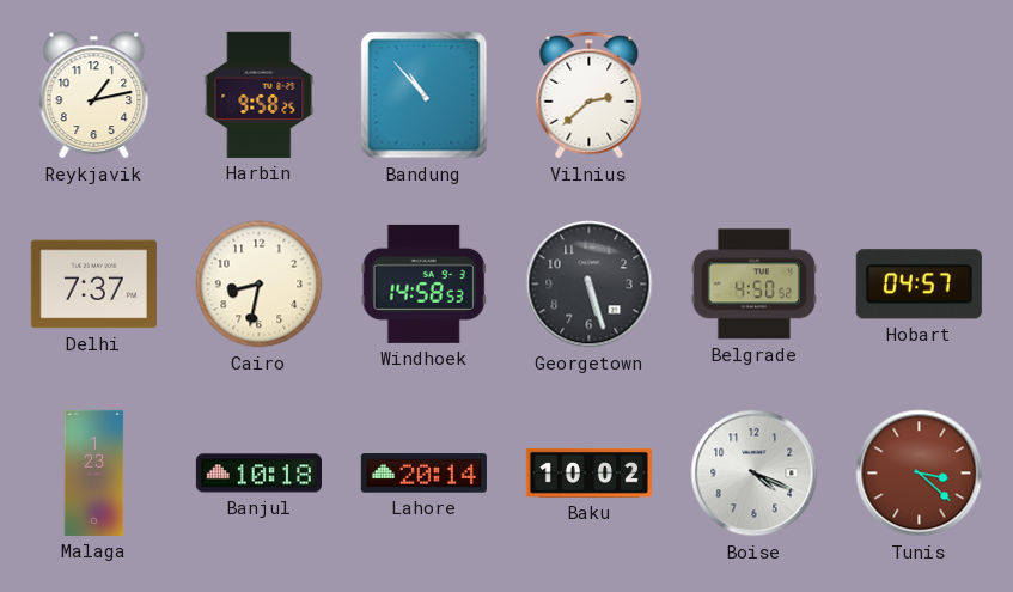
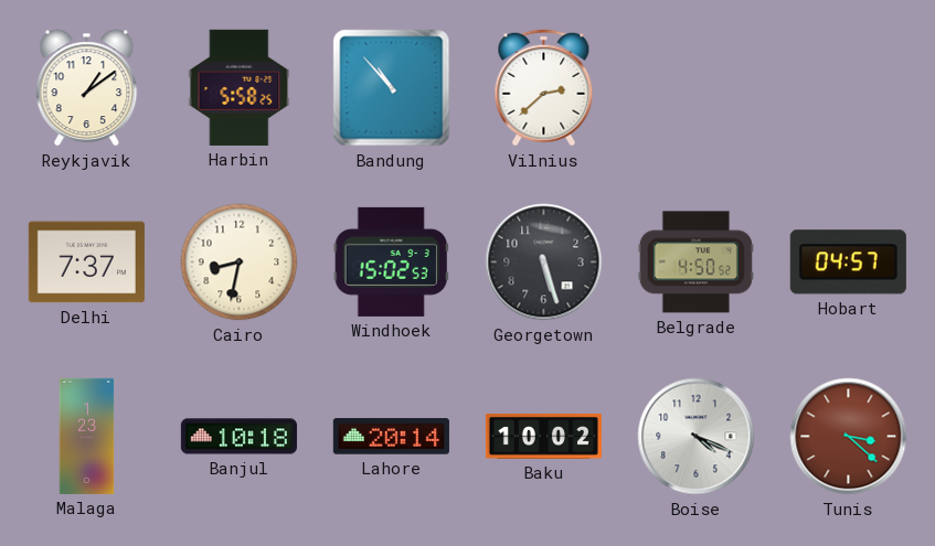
Reykjavik: 1:13 -> 1:09 (87, 88)
Harbin: 9:58 -> 5:58 (240, 87)
Windhoek: 14:58 -> 15:02 (391, 261)
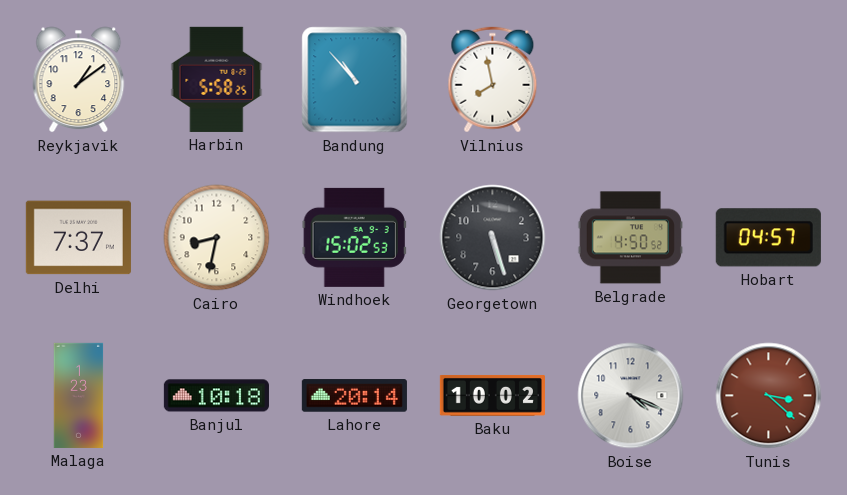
Vilnius: 2:38 -> 7:58 (493, 80)
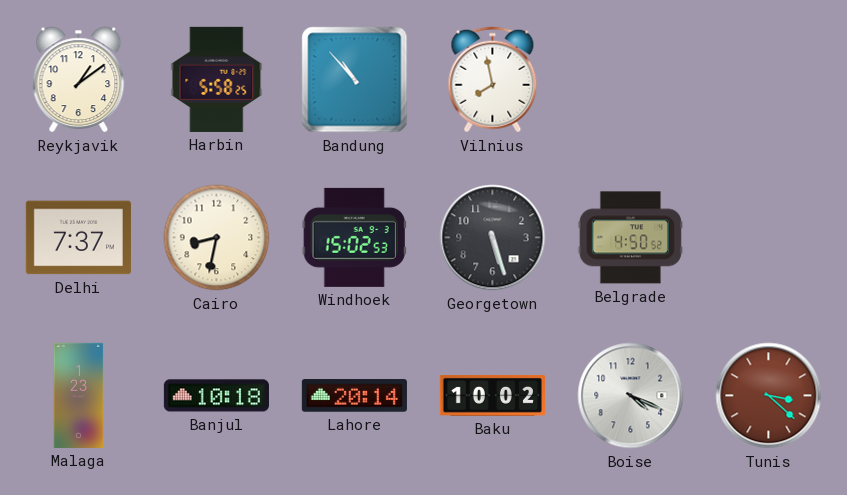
Hobart: 04:57 -> none (768, 238)
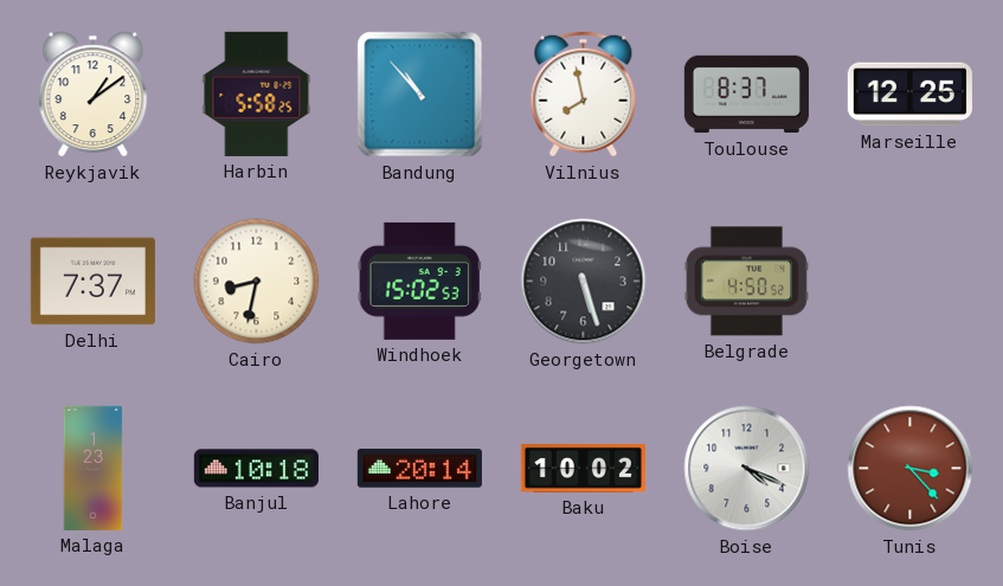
Toulouse: none -> 8:37 (746, 95)
Marseille: none -> 12:25 (909, 95)
Tunis: 3:22 -> 3:23 (911, 469)
